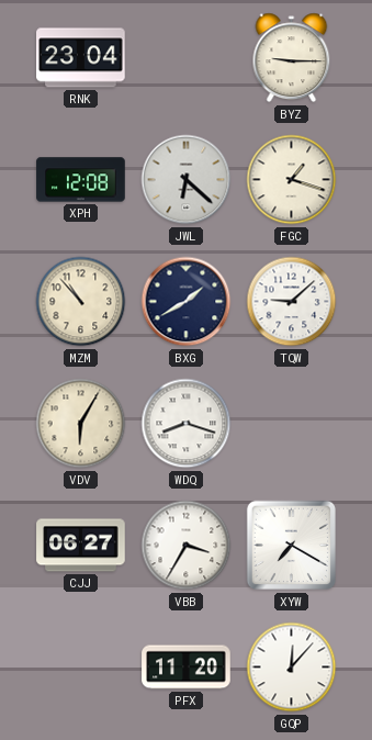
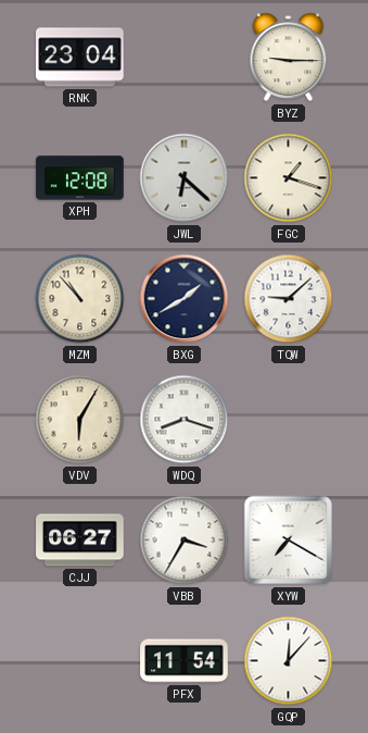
PFX: 11:20 -> 11:54 (185, 661)
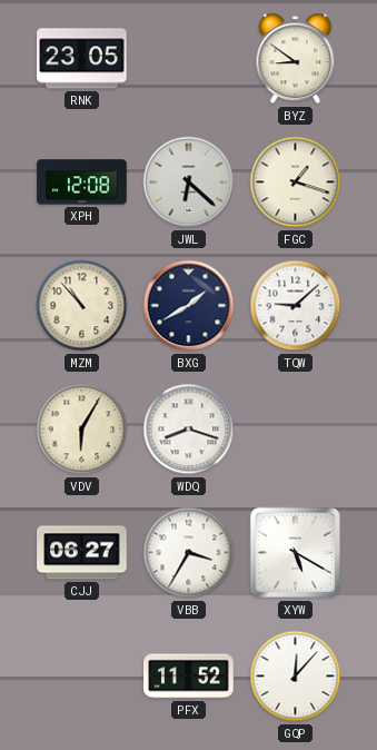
RNK: 23:04 -> 23:05 (82, 59)
BYZ: 9:15 -> 8:51 (296, 59)
XYW: 7:20 -> 5:20 (296, 553)
PFX: 11:54 -> 11:52 (189, 677)
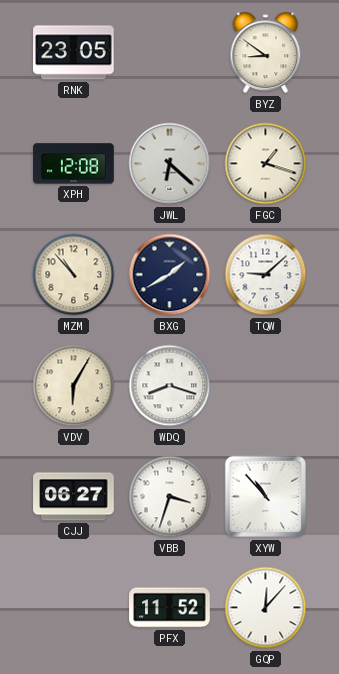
VBB: 3:35 -> 3:33 (170, 497)
XYW: 5:20 -> 10:53 (266, 497)
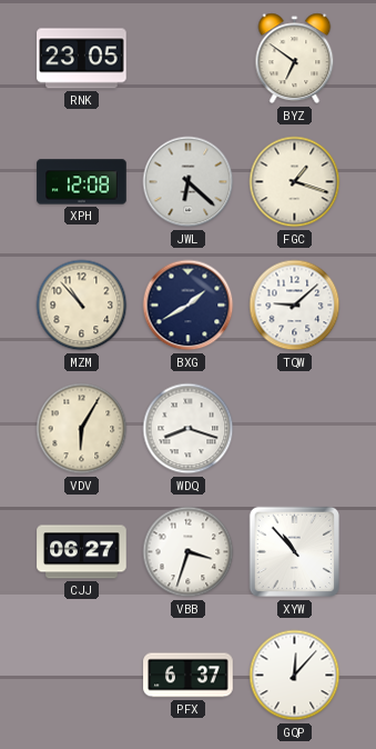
BYZ: 8:51 -> 6:51 (295, 59)
PFX: 11:52 -> 6:37 (189, 676)
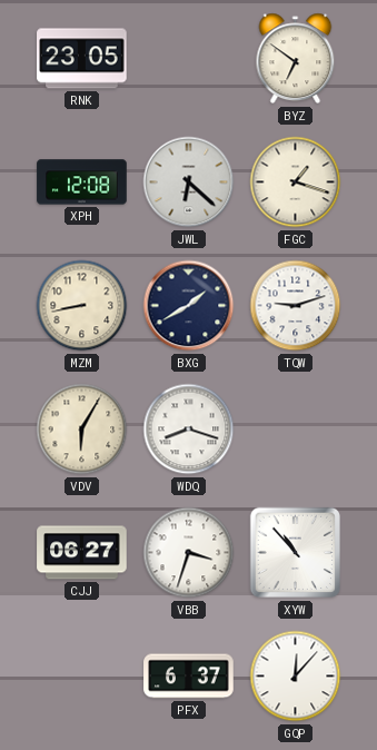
MZM: 10:53 -> 8:43 (82, 306)
TQW: 9:08 -> 9:12 (296, 306)
